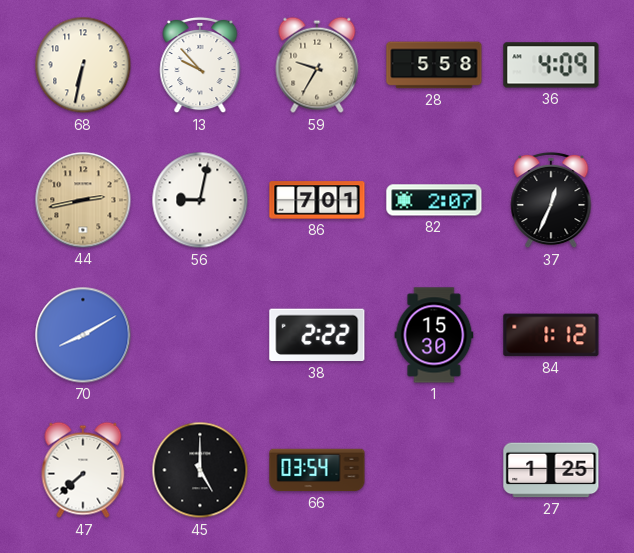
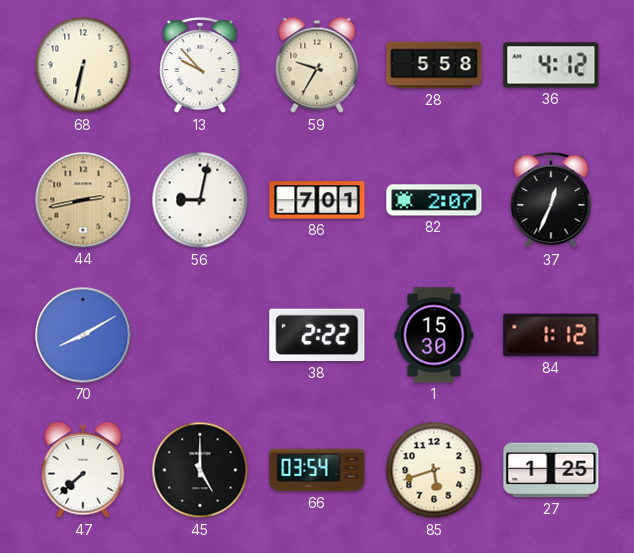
36: 4:09 -> 4:12 (551, 65)
85: none -> 5:42 (434, 470)
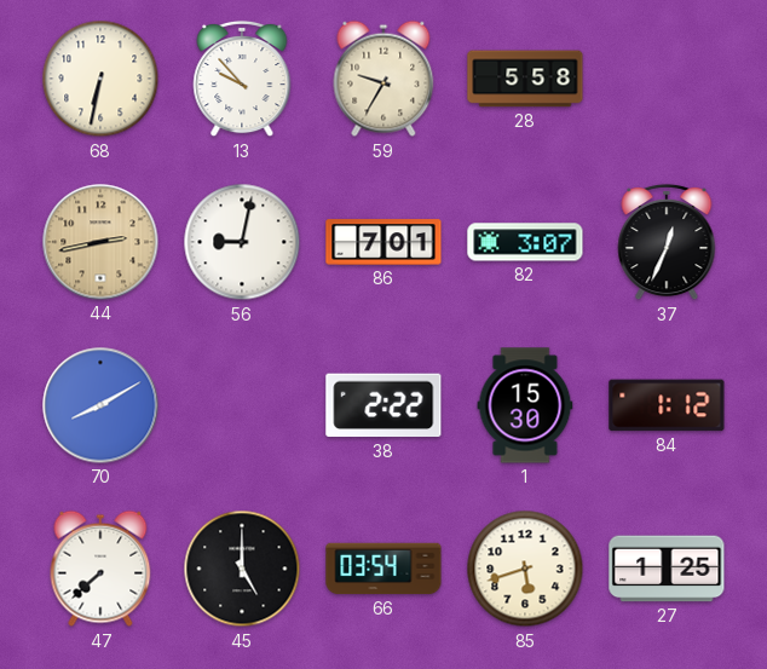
36: 4:12 -> none (551, 65)
82: 2:07 -> 3:07 (525, 242)
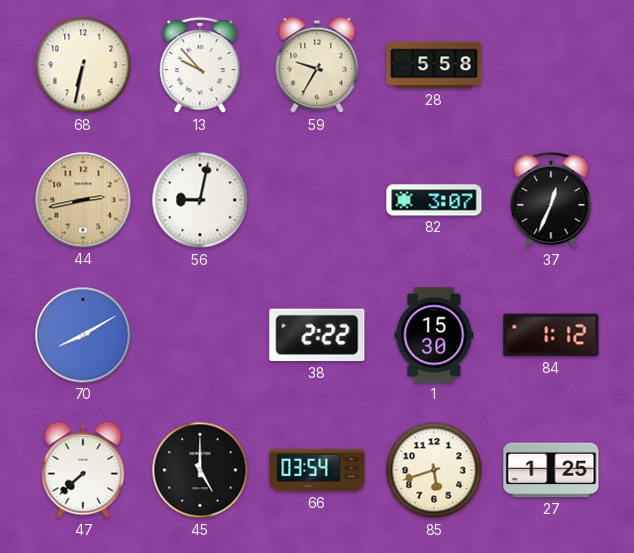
86: 7:01 -> none (383, 242)
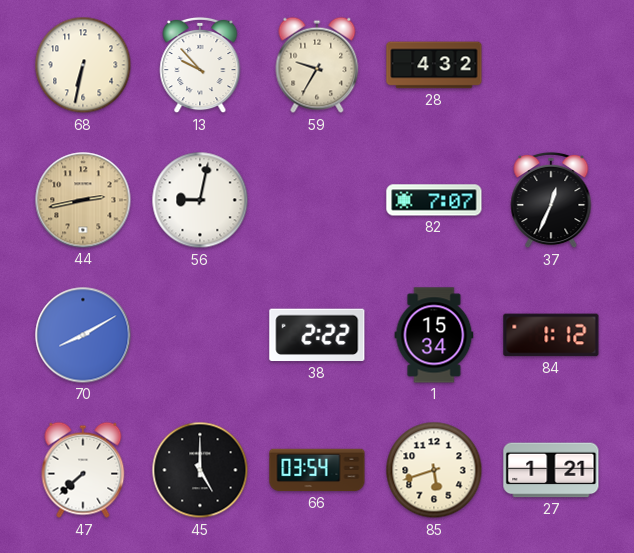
28: 5:58 -> 4:32 (434, 65)
82: 3:07 -> 7:07 (434, 200)
1: 15:30 -> 15:34 (434, 335)
27: 1:25 -> 1:21 (551, 470)
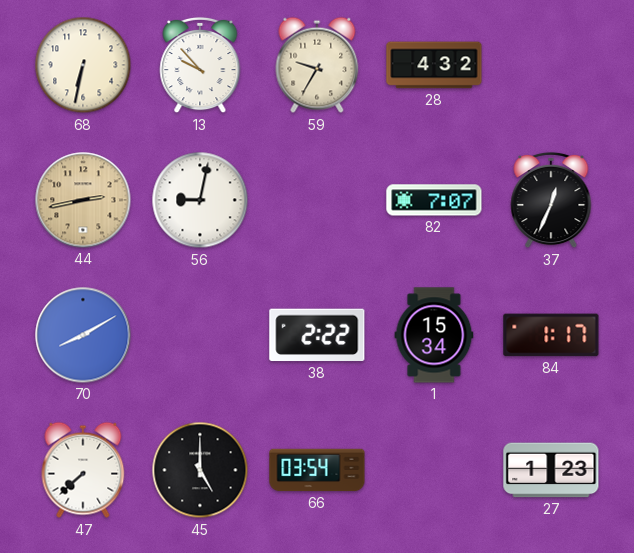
84: 1:12 -> 1:17 (551, 335)
85: 5:42 -> none (434, 470)
27: 1:21 -> 1:23 (551, 470)
